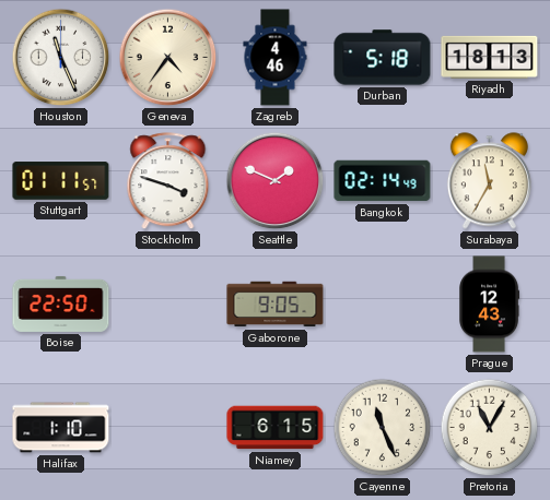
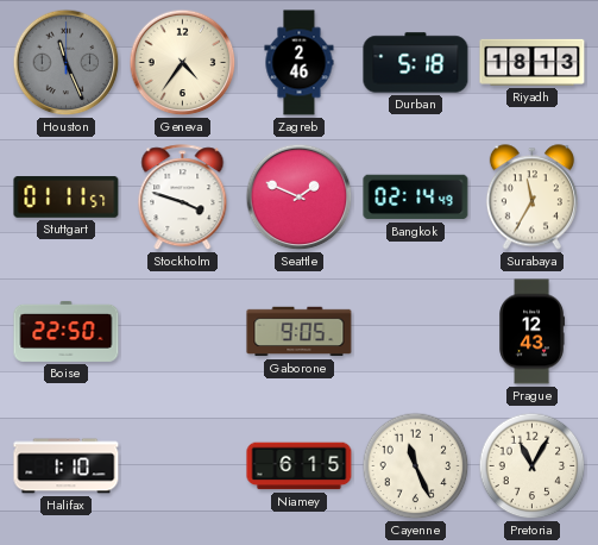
Houston dial: white -> grey (67, 63)
Zagreb: 4:46 -> 2:46 (300, 63)
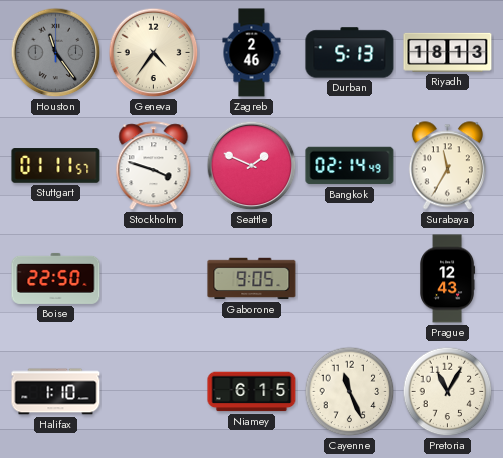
Houston: 11:26 -> 11:24 (56, 53)
Durban: 5:18 -> 5:13 (350, 53)
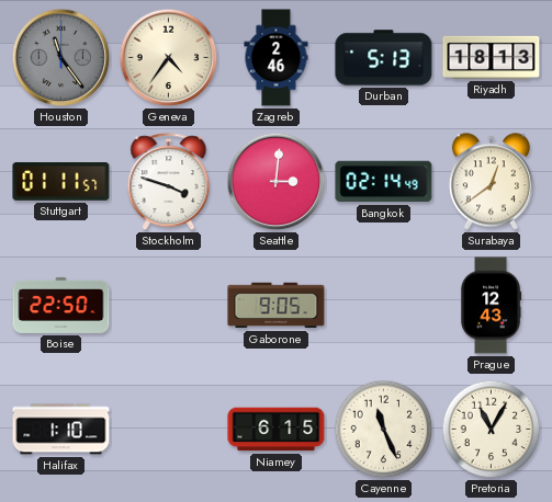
Seattle: 1:49 -> 3:01 (277, 182)
Surabaya: 11:35 -> 12:39 (491, 182)
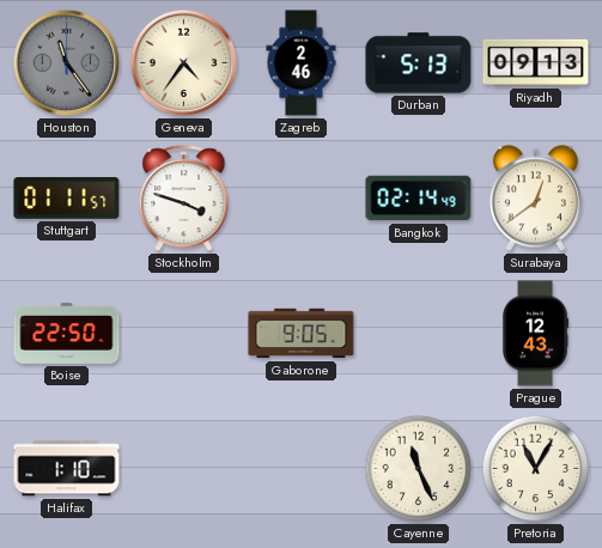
Riyadh: 18:13 -> 09:13 (536, 62)
Seattle: 3:01 -> none (277, 182)
Niamey: 6:15 -> none (277, 430)
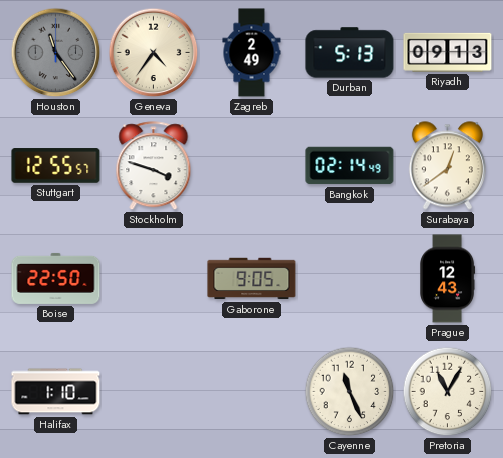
Zagreb: 2:46 -> 2:49 (252, 53)
Stuttgart: 01:11 -> 12:55 (56, 166)
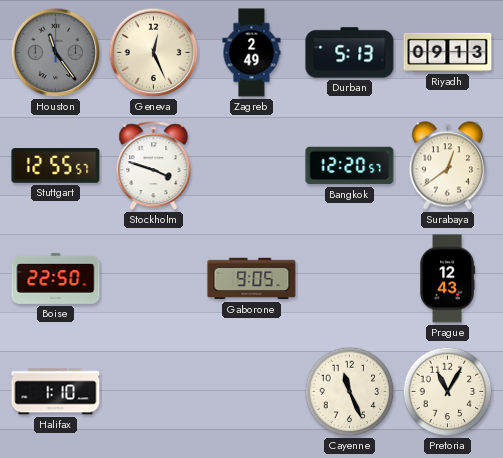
Geneva: 4:36 -> 12:26 (154, 53)
Bangkok: 02:14 -> 12:20 (350, 166)
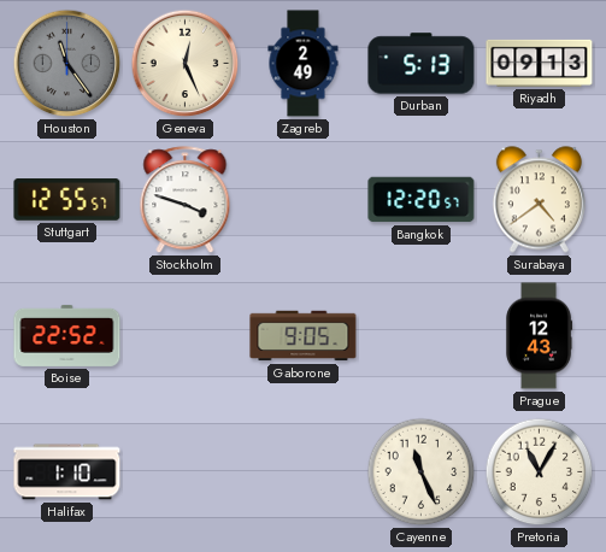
Surabaya: 12:39 -> 4:39 (539, 200)
Boise: 22:50 -> 22:52 (67, 335)
